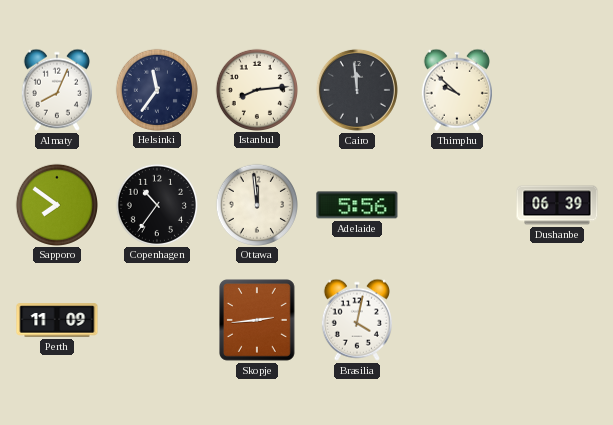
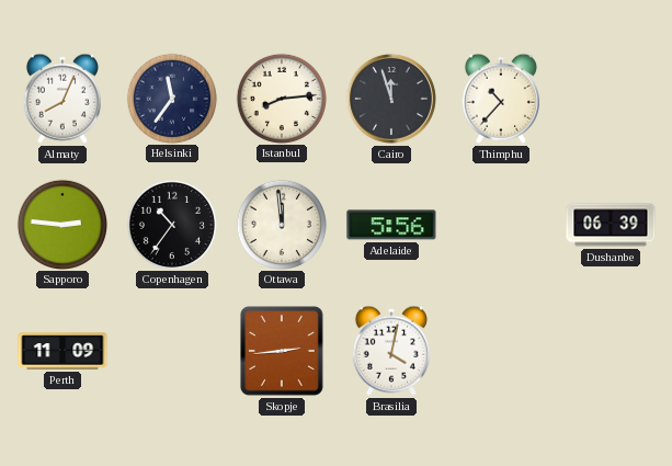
Cairo: 11:59 -> 11:57 (391, 99)
Thimphu: 9:52 -> 10:37 (501, 99)
Sapporo: 7:51 -> 2:46 (61, 224)
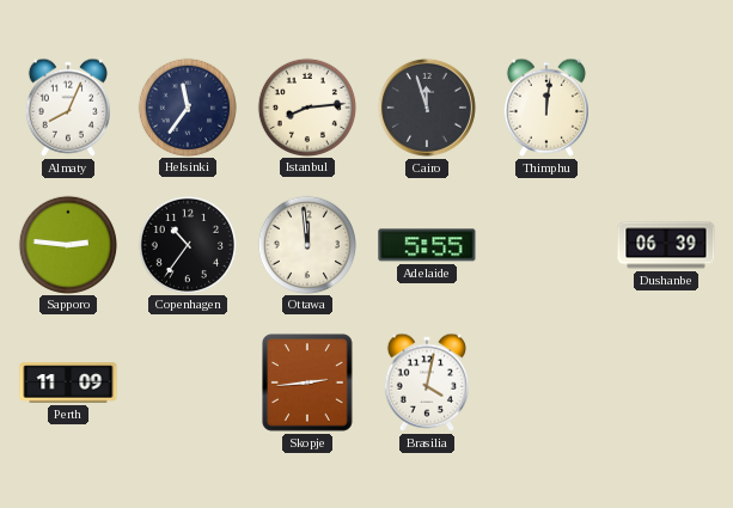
Thimphu: 10:37 -> 12:01 (546, 108)
Adelaide: 5:56 -> 5:55 (427, 245)
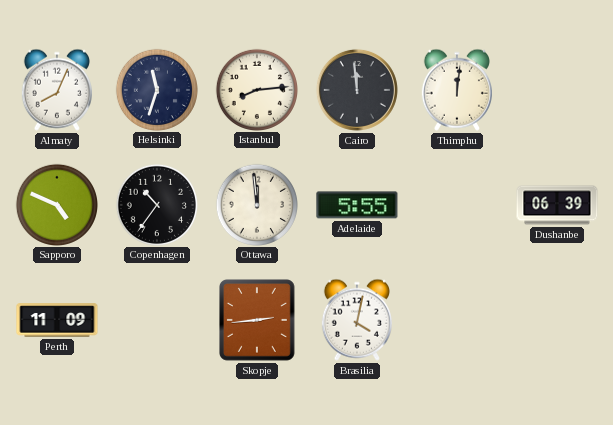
Helsinki: 11:36 -> 11:33 (156, 89)
Cairo: 11:57 -> 11:59 (357, 90)
Sapporo: 2:46 -> 4:49 (56, 204)
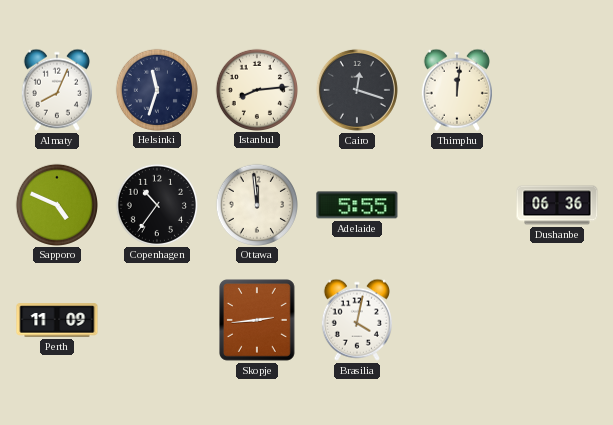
Cairo: 11:59 -> 12:18 (357, 90)
Dushanbe: 06:39 -> 06:36 (557, 205)
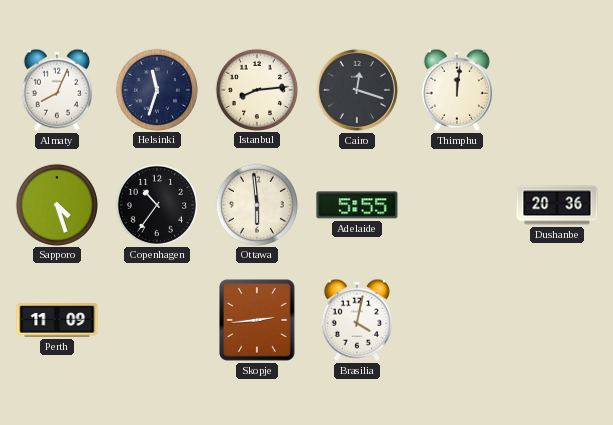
Sapporo: 4:49 -> 4:27 (56, 204)
Ottawa: 11:59 -> 5:59 (256, 204)
Dushanbe: 06:36 -> 20:36 (557, 205)
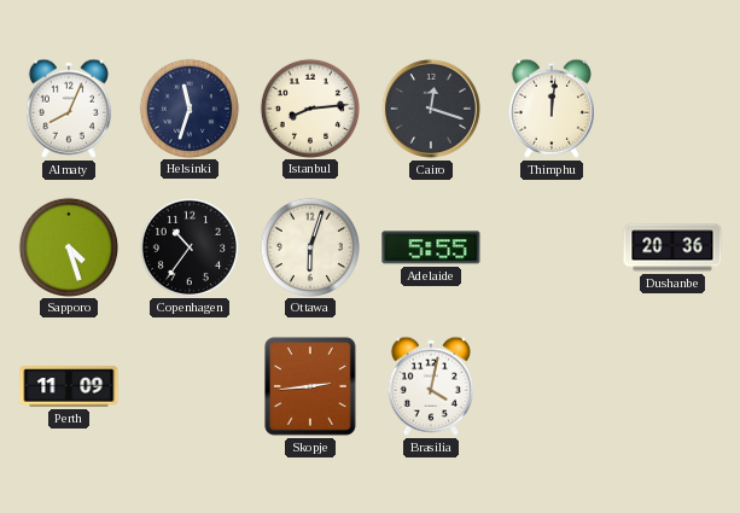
Ottawa: 5:59 -> 6:03 (309, 246)
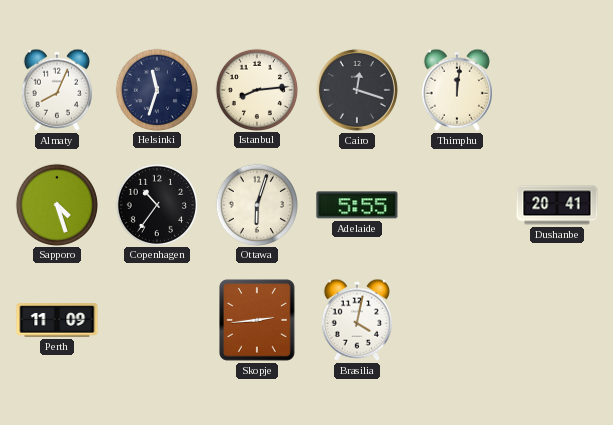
Dushanbe: 20:36 -> 20:41 (557, 205)
